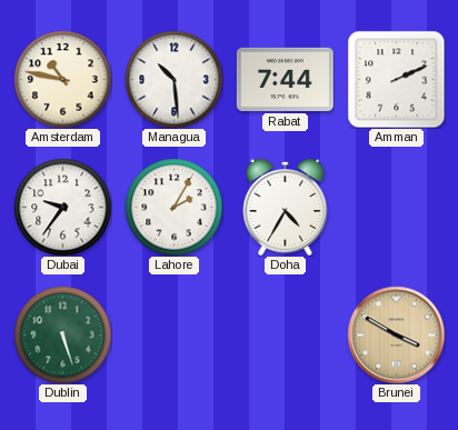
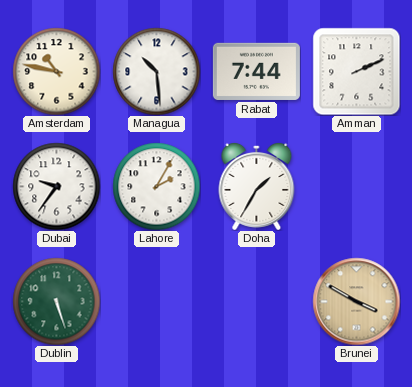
Doha: 4:35 -> 1:35 (257, 186)
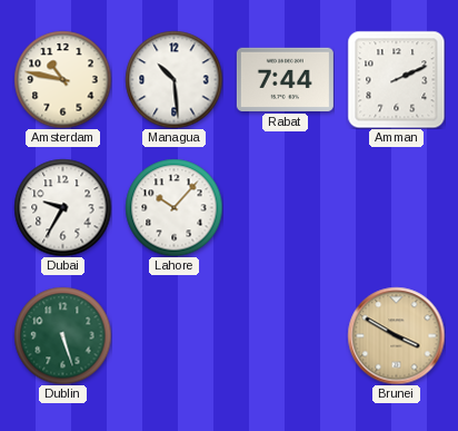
Dubai: 9:36 -> 9:35 (62, 207)
Lahore: 2:05 -> 10:07 (173, 207)
Doha: 1:35 -> none (257, 186)
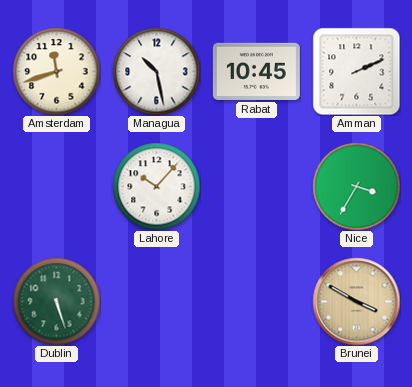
Amsterdam: 10:47 -> 11:42 (56, 71)
Managua: 10:29 -> 10:28 (156, 71)
Rabat: 7:44 -> 10:45 (256, 71)
Dubai: 9:35 -> none (62, 207)
Nice: none -> 3:35 (356, 186)
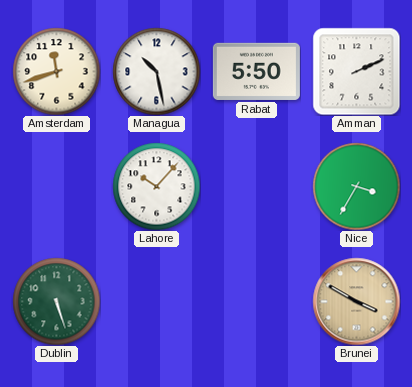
Rabat: 10:45 -> 5:50 (256, 71)
